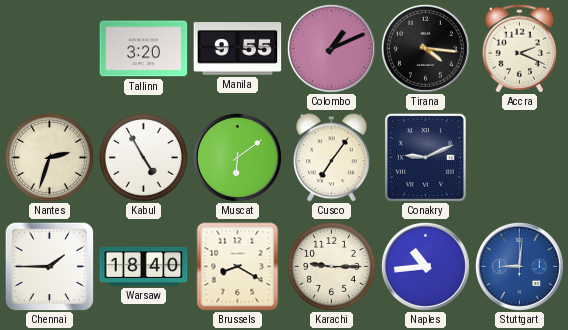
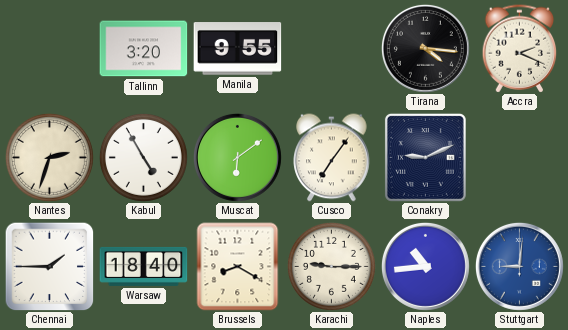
Colombo: 1:11 -> none (331, 48)
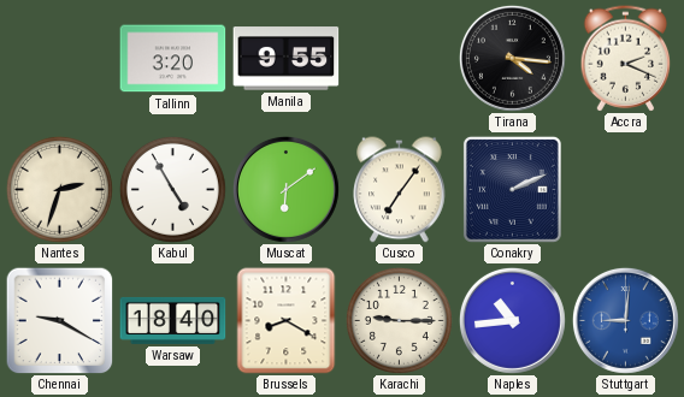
Conakry: 9:11 -> 2:11 (512, 189)
Chennai: 1:45 -> 9:20 (59, 320)
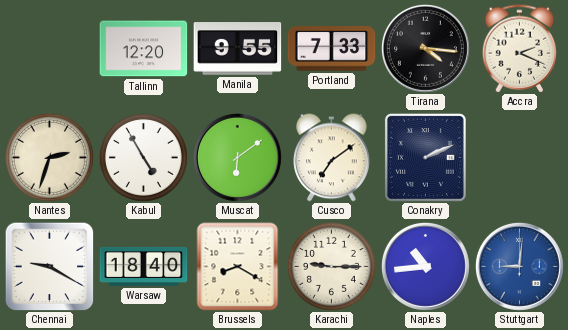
Tallinn: 3:20 -> 12:20 (144, 49)
Portland: none -> 7:33 (332, 49)
Cusco: 7:06 -> 7:09 (332, 158)
